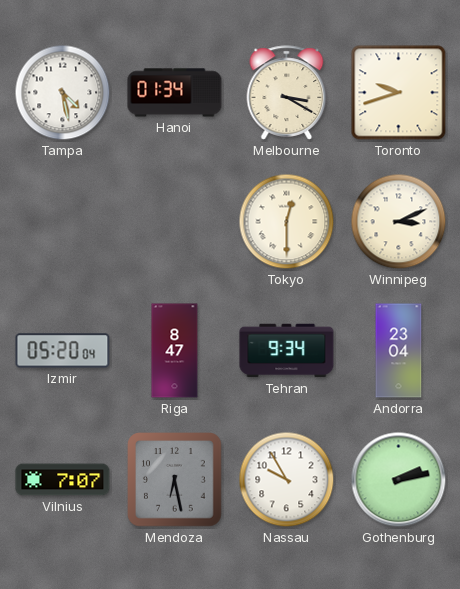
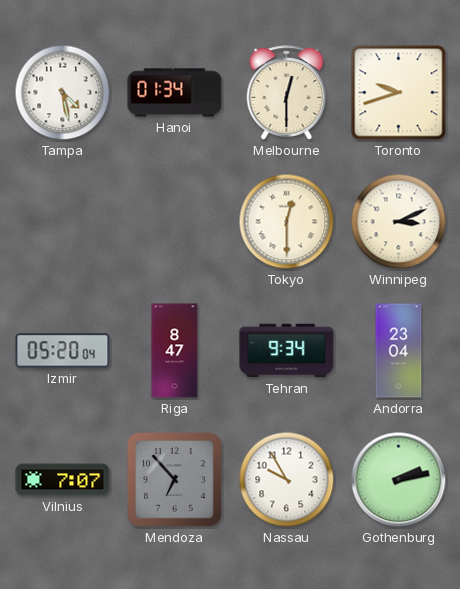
Melbourne: 3:20 -> 12:30 (287, 93)
Mendoza: 6:28 -> 6:53 (175, 480)
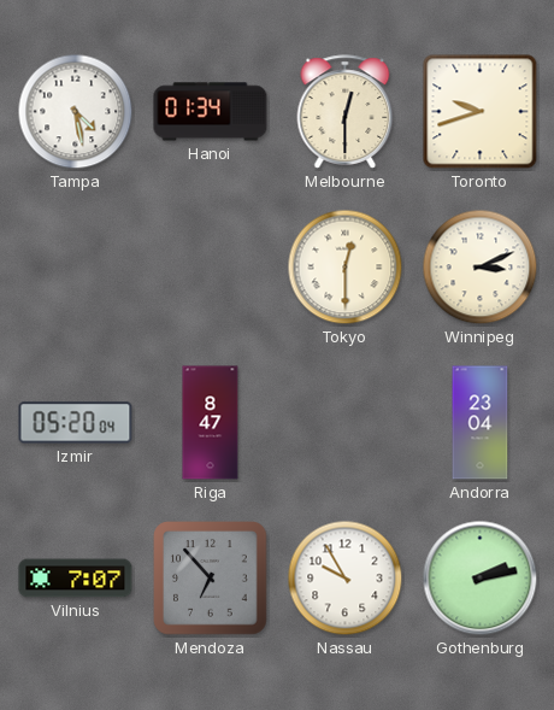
Tehran: 9:34 -> none (287, 351)
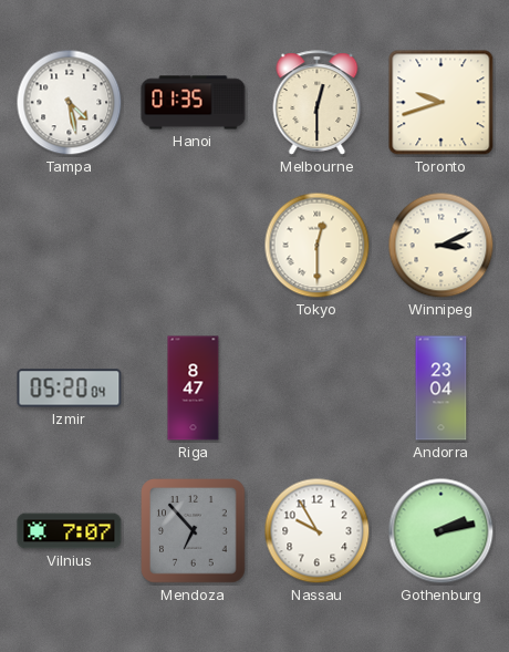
Hanoi: 01:34 -> 01:35 (194, 103)
